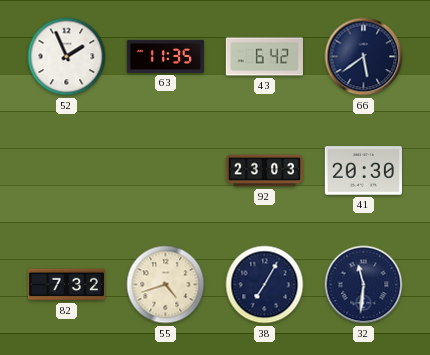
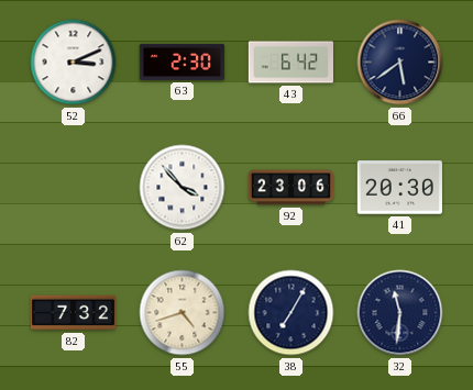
52: 1:56 -> 3:11 (74, 63)
63: 11:35 -> 2:30 (182, 62)
62: none -> 3:53 (183, 188)
92: 23:03 -> 23:06 (290, 188)
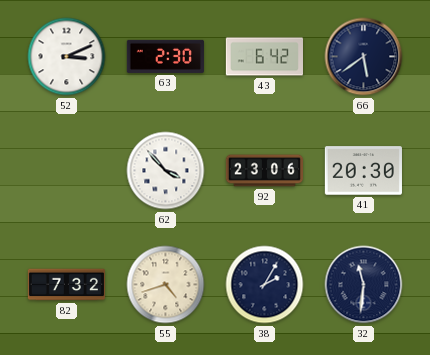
38: 7:05 -> 2:05 (265, 285)
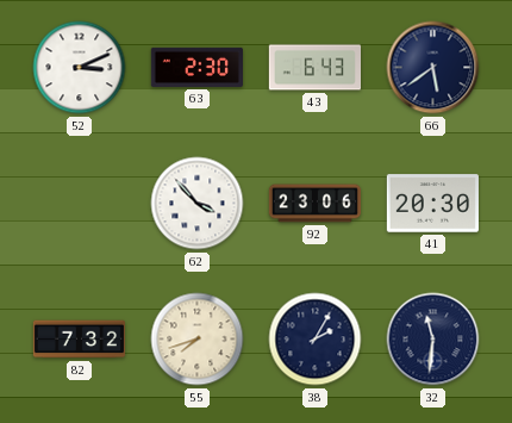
43: 6:42 -> 6:43 (314, 68)
55: 4:42 -> 7:42 (198, 340)
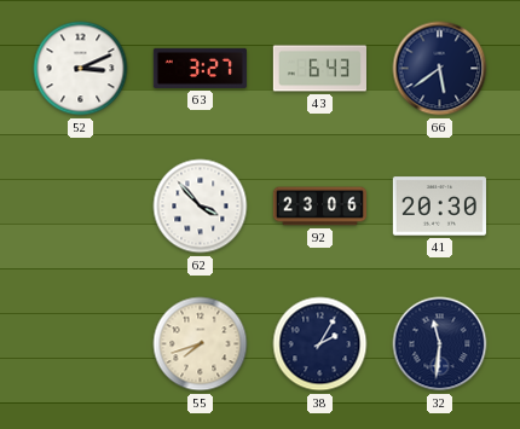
63: 2:30 -> 3:27 (200, 68)
82: 7:32 -> none (79, 340)
